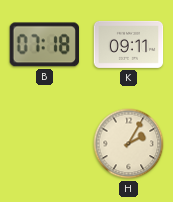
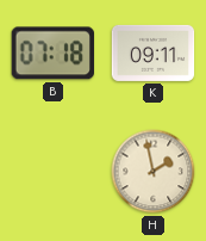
H: 2:05 -> 1:58 (154, 172)
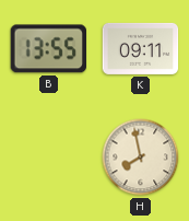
B: 07:18 -> 13:55 (48, 49)
H: 1:58 -> 7:58 (141, 158)
